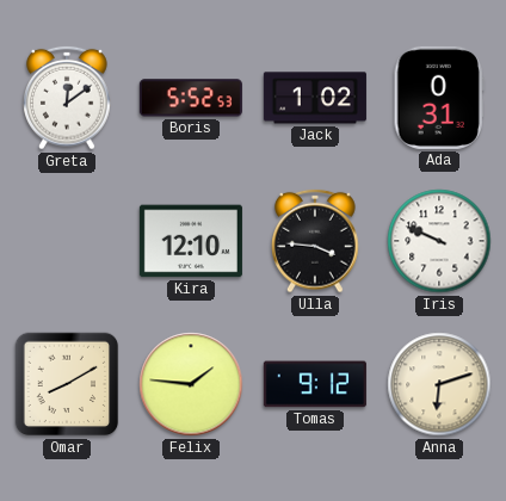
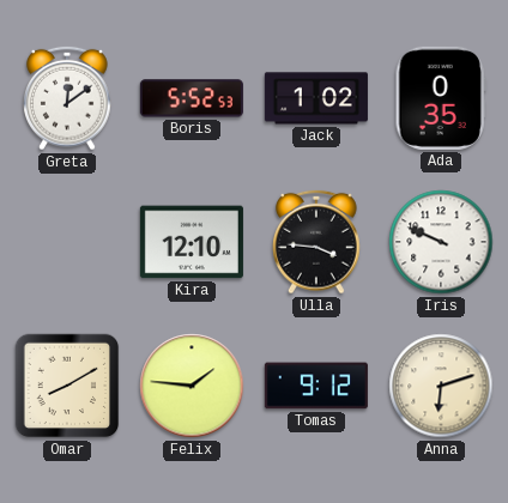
Ada: 0:31 -> 0:35 (441, 98)
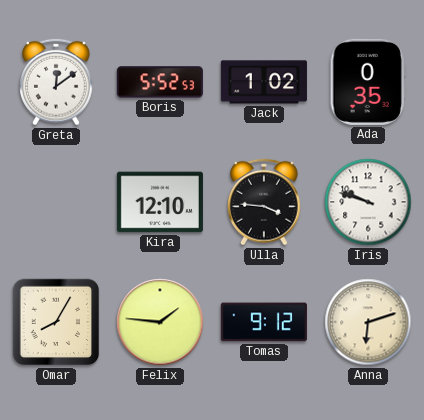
Iris: 9:49 -> 9:48 (368, 202)
Omar: 8:10 -> 8:05 (56, 322)
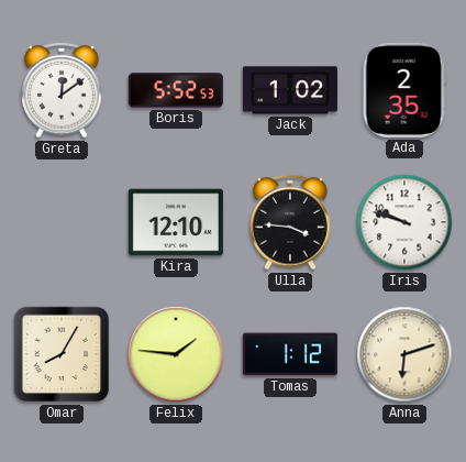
Ada: 0:35 -> 2:35 (404, 90)
Tomas: 9:12 -> 1:12 (290, 354)
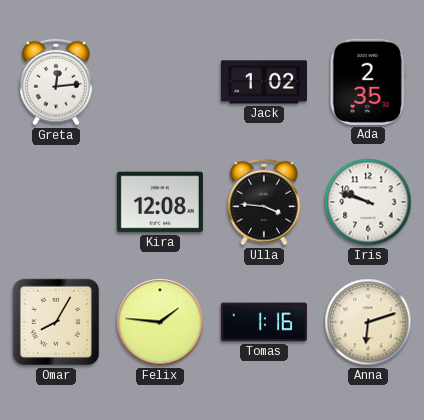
Greta: 12:09 -> 12:14 (56, 82)
Boris: 5:52 -> none (176, 90)
Kira: 12:10 -> 12:08 (160, 202)
Tomas: 1:12 -> 1:16 (264, 322)
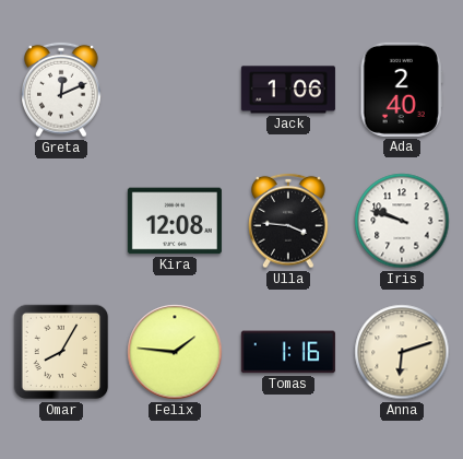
Greta: 12:14 -> 12:11 (61, 90)
Jack: 1:02 -> 1:06 (288, 90)
Ada: 2:35 -> 2:40 (402, 90)
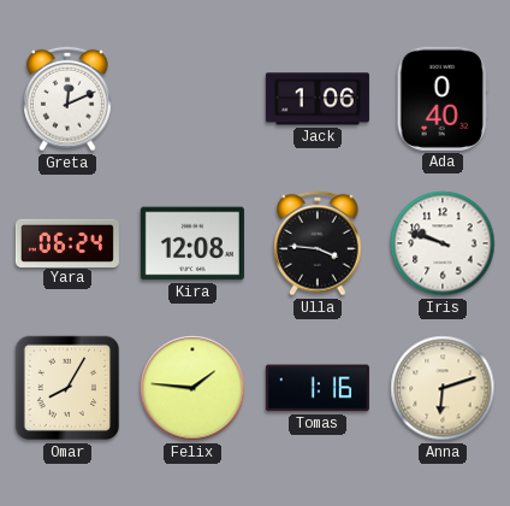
Ada: 2:40 -> 0:40 (443, 99)
Yara: none -> 06:24 (67, 242)
